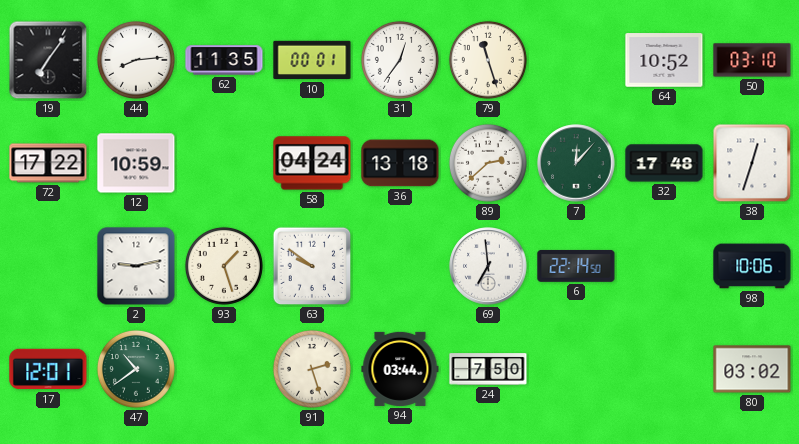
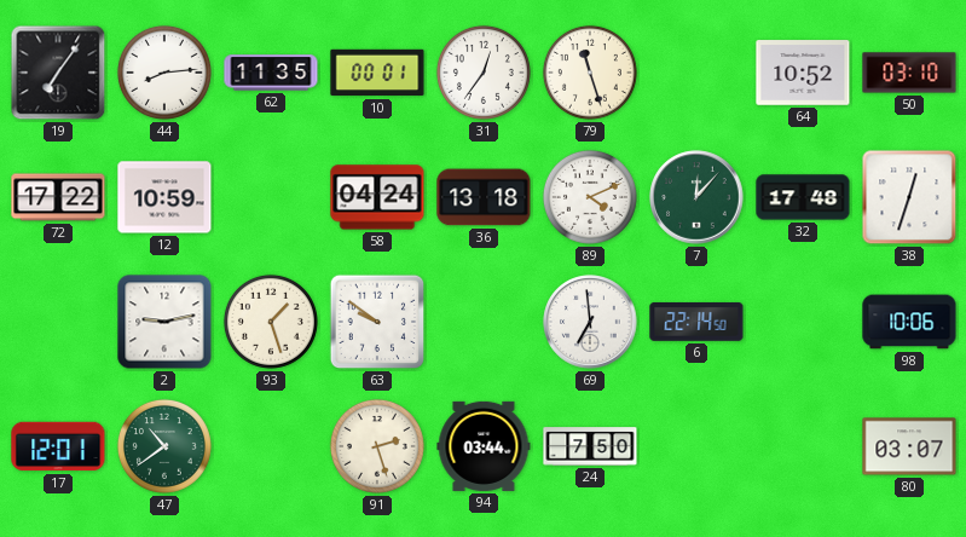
89: 2:38 -> 4:11 (590, 197)
80: 03:02 -> 03:07 (909, 446)
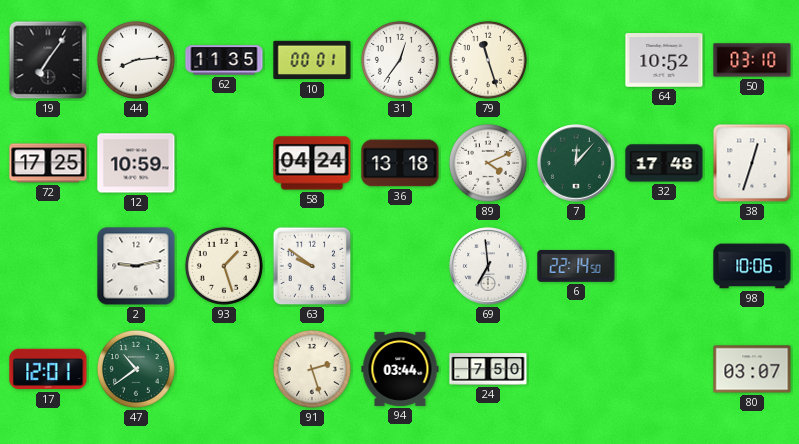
72: 17:22 -> 17:25 (48, 163)
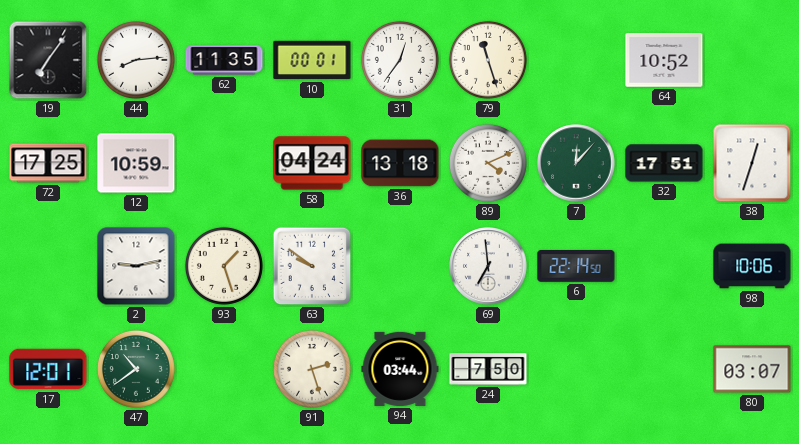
50: 03:10 -> none (752, 60)
32: 17:48 -> 17:51 (664, 163)
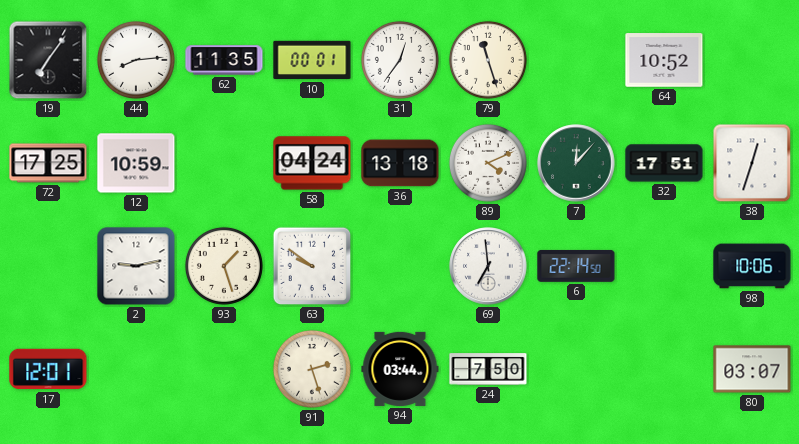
47: 10:39 -> none (136, 369)
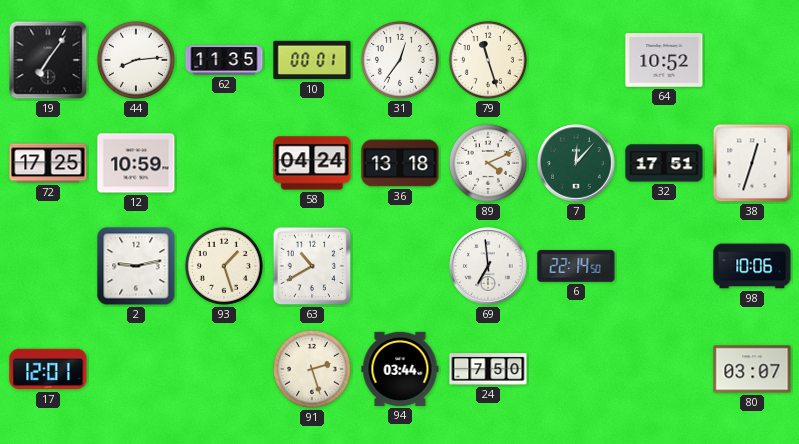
63: 9:51 -> 10:40 (312, 266)
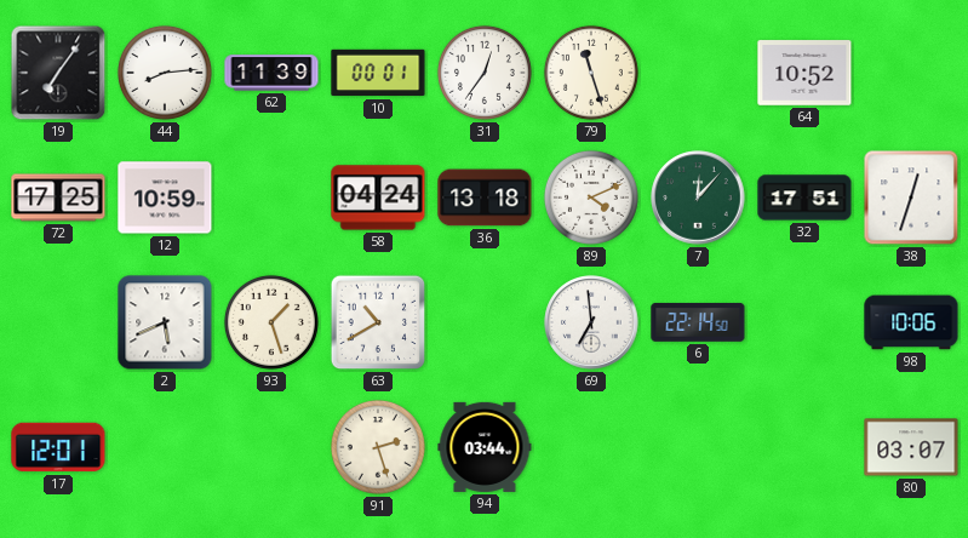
62: 11:35 -> 11:39 (271, 73)
2: 9:13 -> 5:41 (165, 322)
24: 7:50 -> none (488, 369)
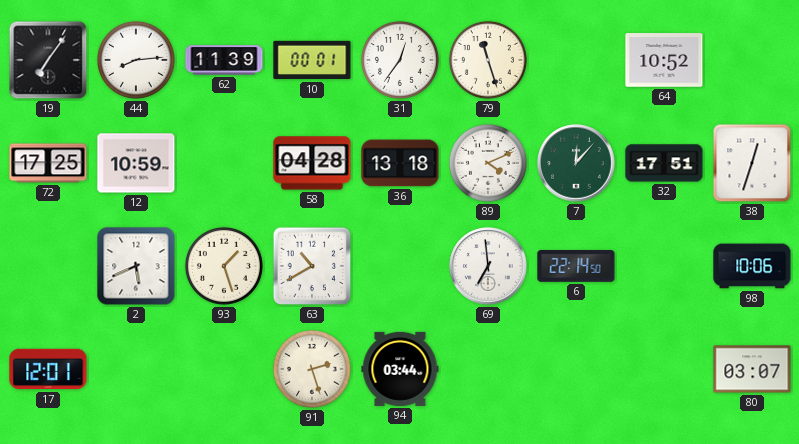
58: 04:24 -> 04:28 (312, 163)
